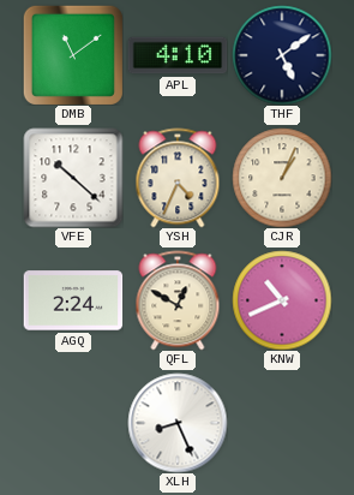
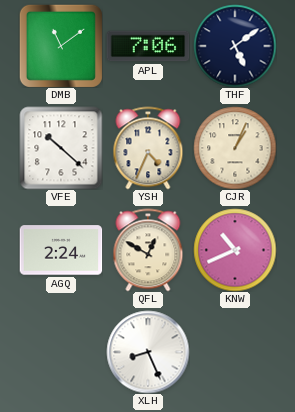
APL: 4:10 -> 7:06 (148, 46)
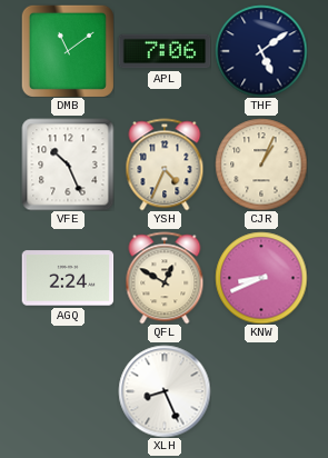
VFE: 10:22 -> 10:26 (68, 165)
KNW: 10:41 -> 8:41 (261, 278)
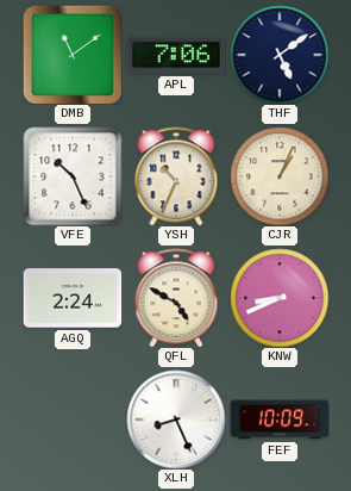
YSH: 4:34 -> 10:34 (176, 176)
QFL: 12:50 -> 4:50 (176, 298)
FEF: none -> 10:09 (280, 419)
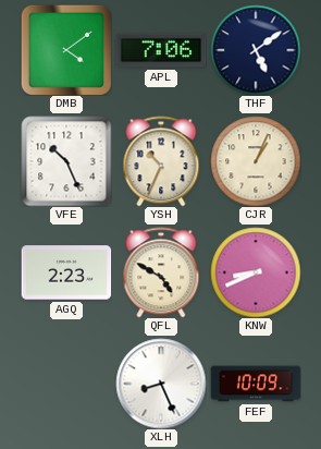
DMB: 11:09 -> 4:09 (66, 50)
AGQ: 2:24 -> 2:23 (66, 272)
